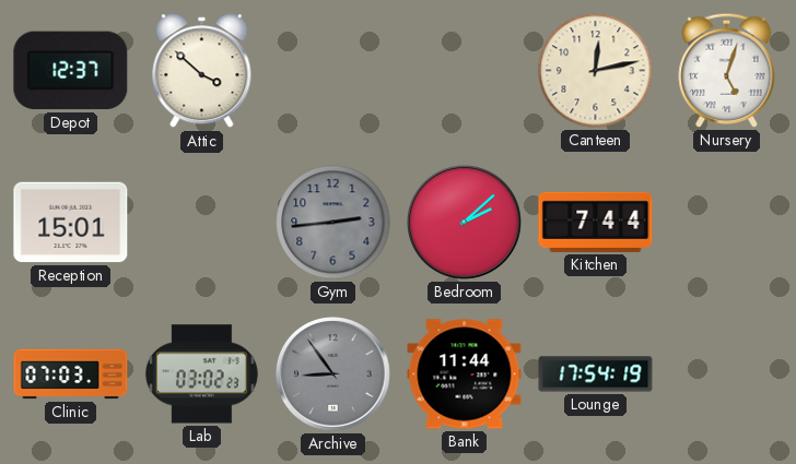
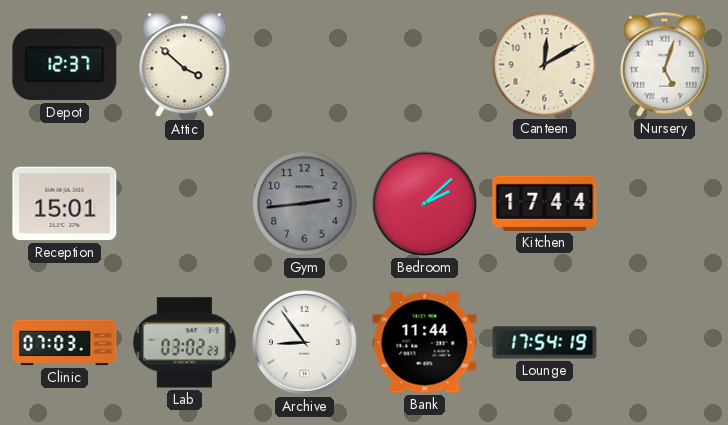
Canteen: 12:13 -> 12:10 (545, 65)
Kitchen: 7:44 -> 17:44 (545, 203)
Archive dial: grey -> white (305, 343)
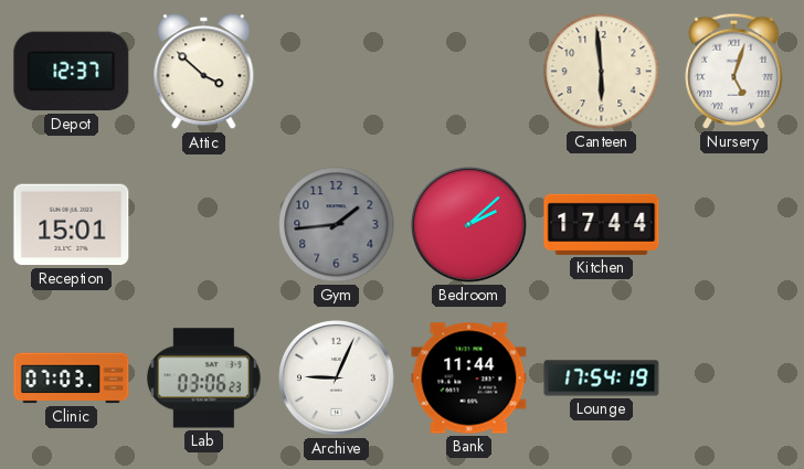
Canteen: 12:10 -> 5:59 (602, 72)
Gym: 2:44 -> 1:44 (337, 225)
Lab: 03:02 -> 03:06 (203, 379)
Archive: 8:54 -> 9:04 (337, 379)
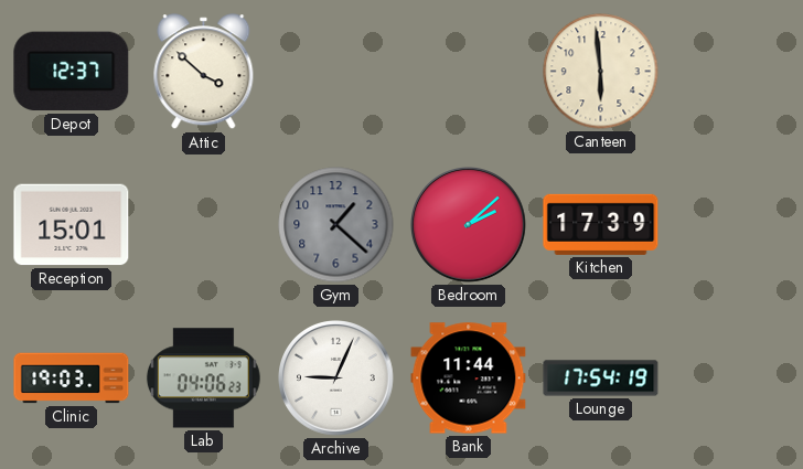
Nursery: 5:03 -> none (734, 71)
Gym: 1:44 -> 1:22 (336, 225)
Kitchen: 17:44 -> 17:39 (601, 224)
Clinic: 07:03 -> 19:03 (72, 379)
Lab: 03:06 -> 04:06 (203, 379)
